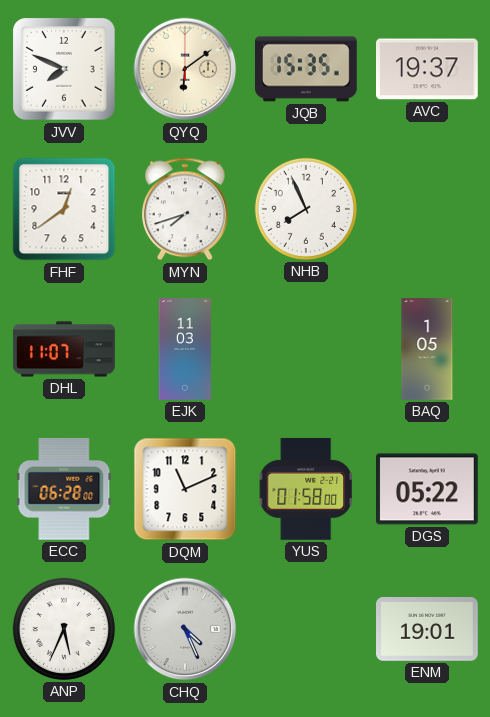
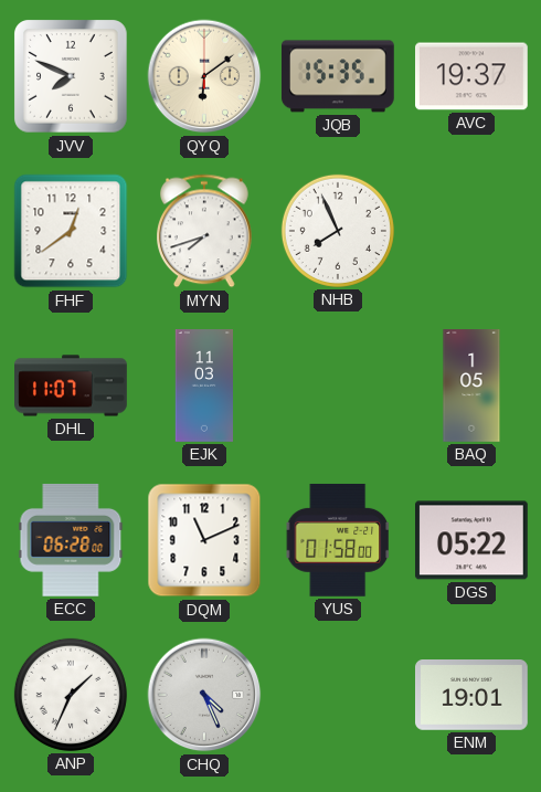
ANP: 5:34 -> 1:34 (71, 695)
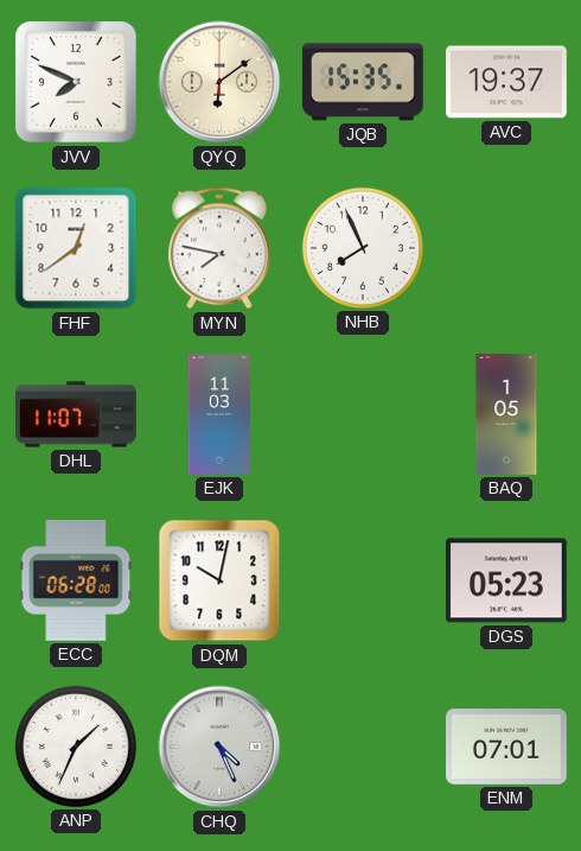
MYN: 7:42 -> 7:47 (221, 248)
DQM: 11:11 -> 10:02 (219, 580)
YUS: 01:58 -> none (337, 540)
DGS: 05:22 -> 05:23 (507, 580)
ENM: 19:01 -> 07:01 (507, 748)
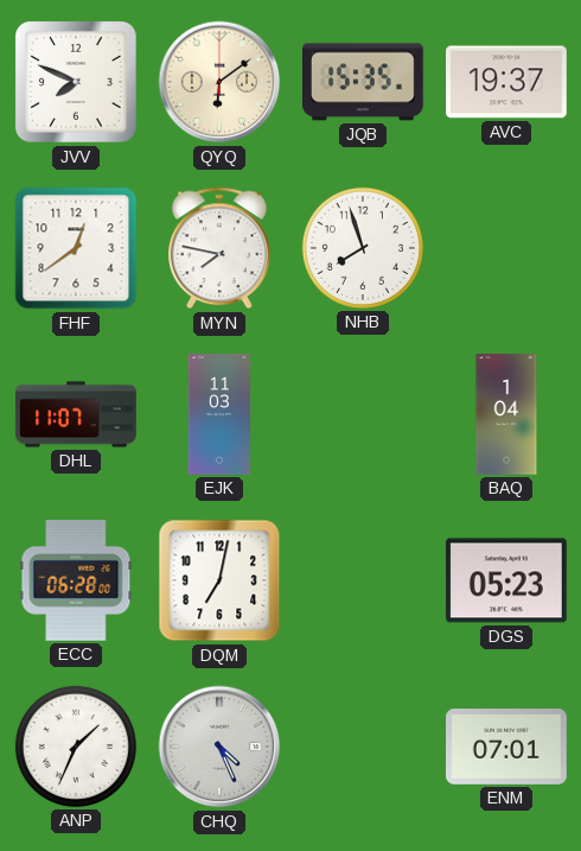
NHB: 7:56 -> 7:57 (363, 248)
BAQ: 1:05 -> 1:04 (506, 414)
DQM: 10:02 -> 7:02 (219, 580)
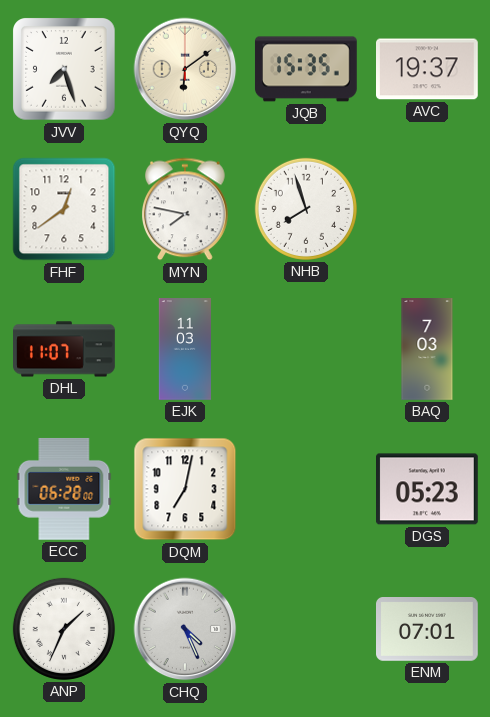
JVV: 7:49 -> 7:27 (64, 69)
BAQ: 1:04 -> 7:03 (427, 349)
